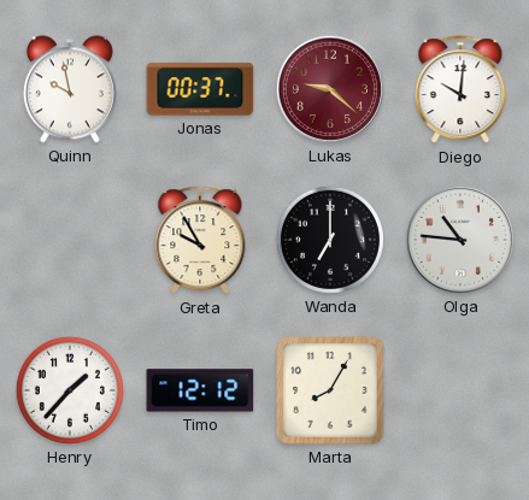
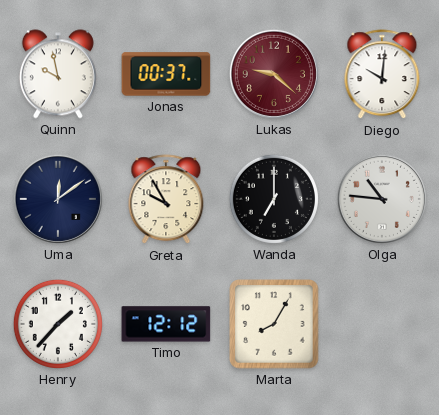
Uma: none -> 12:09 (58, 199)
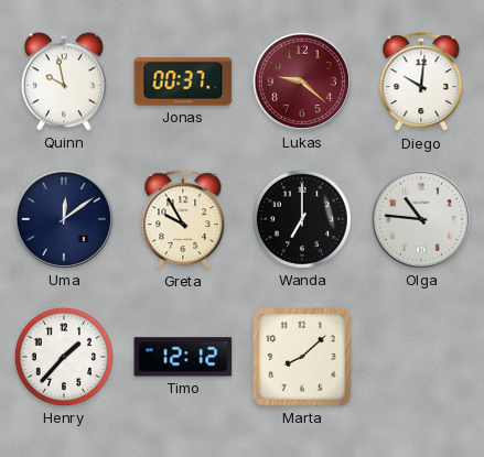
Marta: 8:05 -> 8:08 (302, 357)
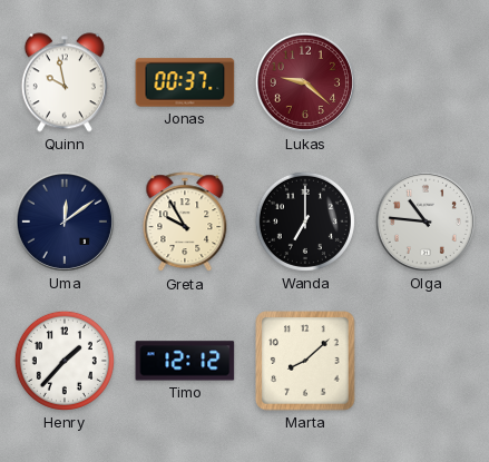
Diego: 10:01 -> none (421, 83)
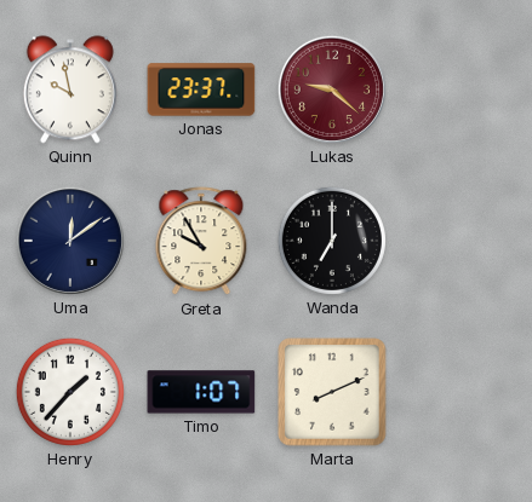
Jonas: 00:37 -> 23:37 (201, 90)
Olga: 10:46 -> none (426, 222)
Timo: 12:12 -> 1:07 (201, 392)
Marta: 8:08 -> 8:11 (332, 392)
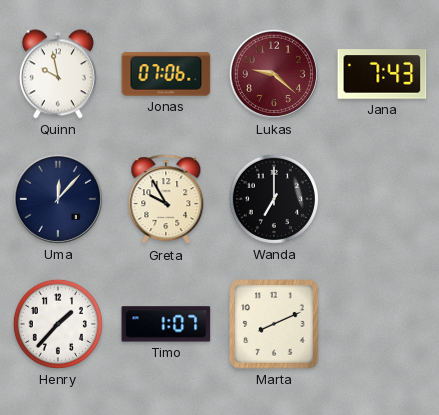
Jonas: 23:37 -> 07:06 (166, 74)
Jana: none -> 7:43 (382, 74)
Uma: 12:09 -> 12:07 (58, 199)
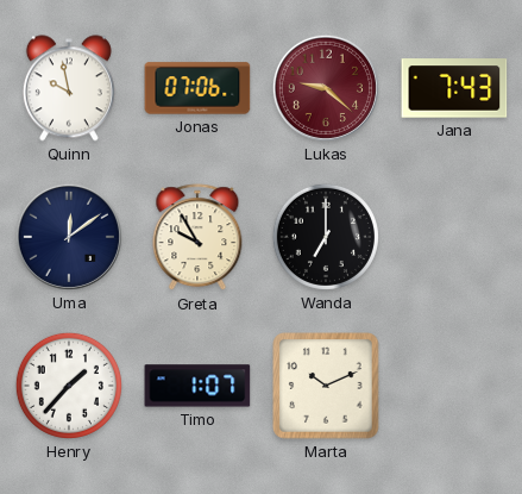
Uma: 12:07 -> 12:09 (69, 237)
Marta: 8:11 -> 10:11 (326, 386)
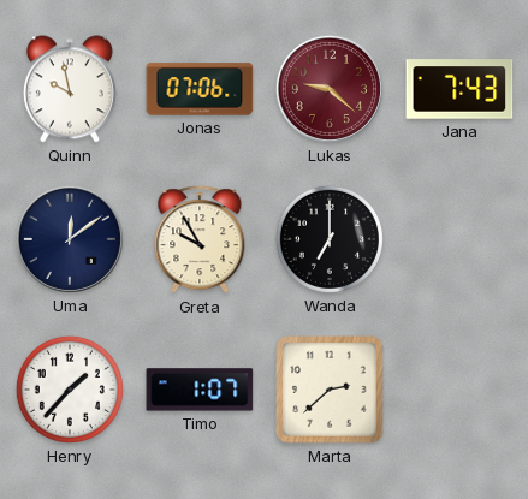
Marta: 10:11 -> 2:38 (330, 390)
